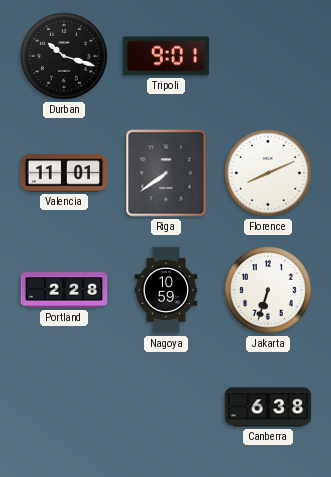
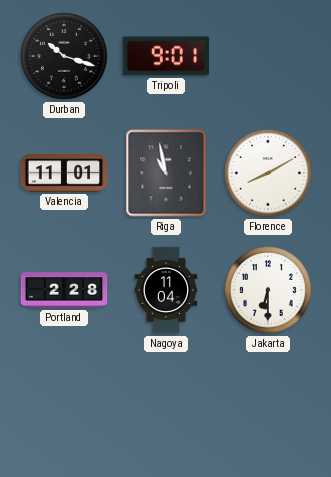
Riga: 7:39 -> 10:58 (166, 173)
Florence: 8:11 -> 8:10 (268, 173)
Nagoya: 10:59 -> 11:04 (166, 290)
Jakarta: 6:33 -> 6:30 (268, 290)
Canberra: 6:38 -> none (268, 407)
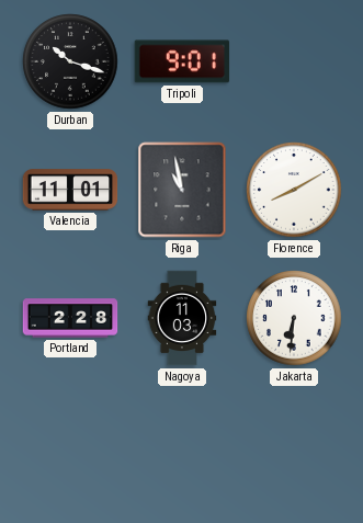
Nagoya: 11:04 -> 11:03 (182, 318)
Jakarta: 6:30 -> 6:31 (294, 318)
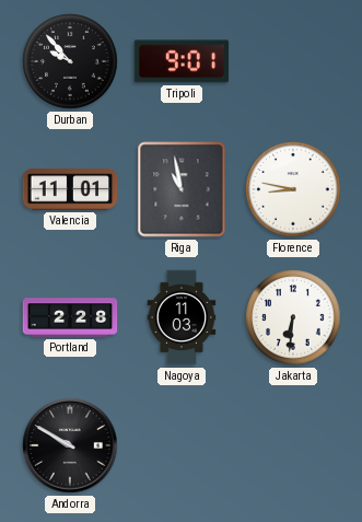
Durban: 10:18 -> 9:53 (70, 61)
Florence: 8:10 -> 8:47 (293, 189)
Andorra: none -> 9:50 (70, 445)
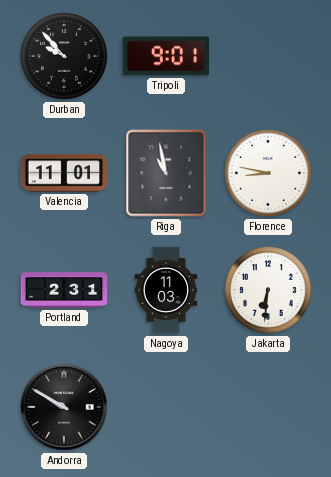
Portland: 2:28 -> 2:31 (64, 290)
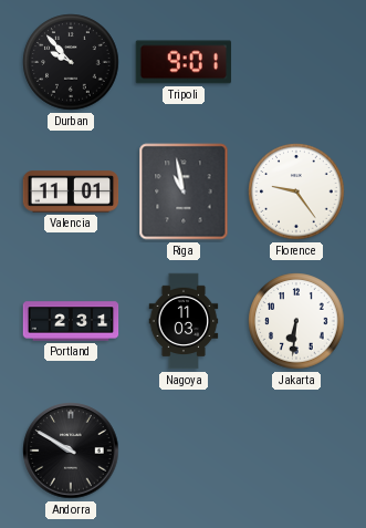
Florence: 8:47 -> 9:24 (296, 191)
